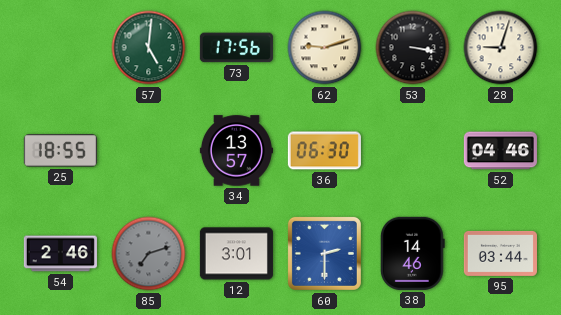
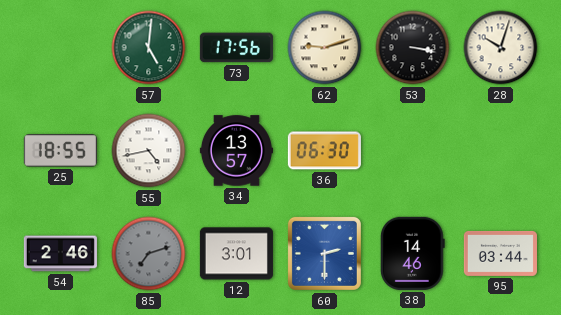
28: 9:03 -> 10:03 (501, 48)
55: none -> 4:43 (149, 151)
52: 04:46 -> none (500, 151)
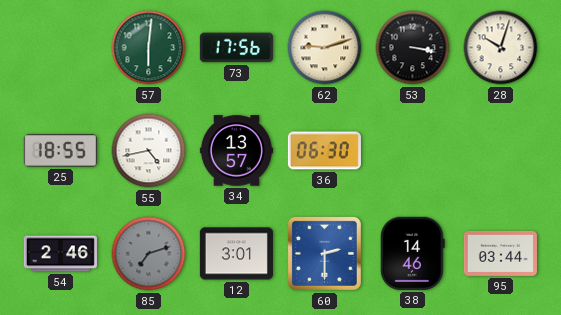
57: 5:01 -> 6:01 (149, 48)
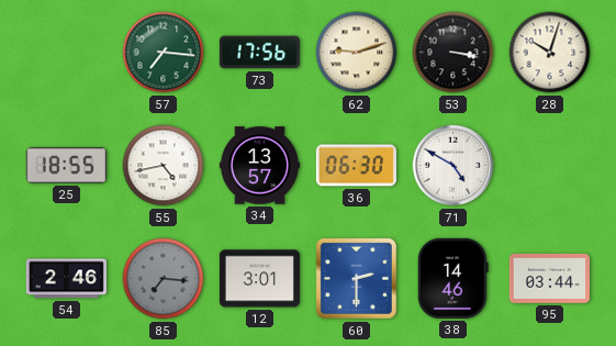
57: 6:01 -> 7:16 (164, 53)
71: none -> 4:50 (453, 166)
85: 7:12 -> 7:16 (164, 279)
